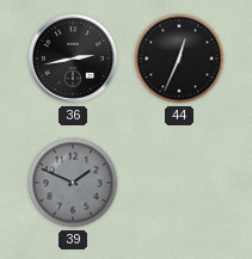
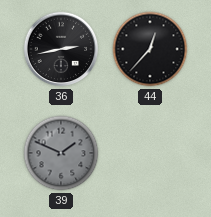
44: 12:34 -> 12:37 (150, 49)
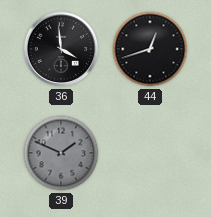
36: 2:43 -> 3:59 (61, 49)
44: 12:37 -> 12:42 (150, 49)
